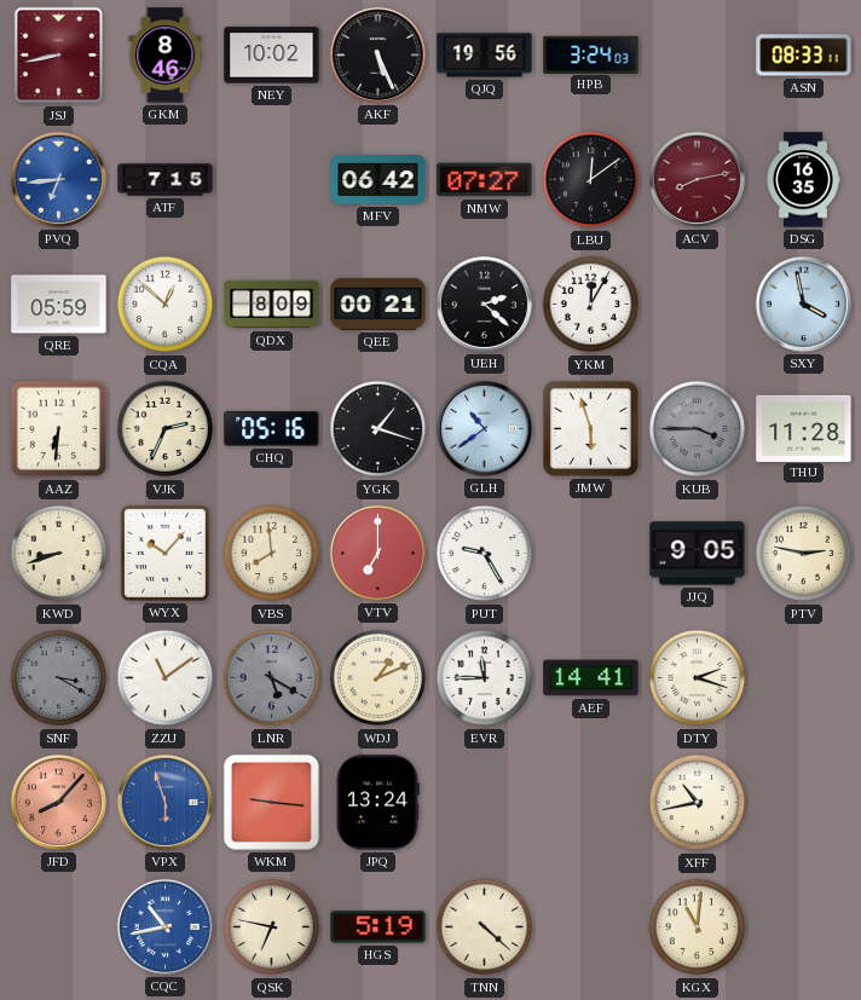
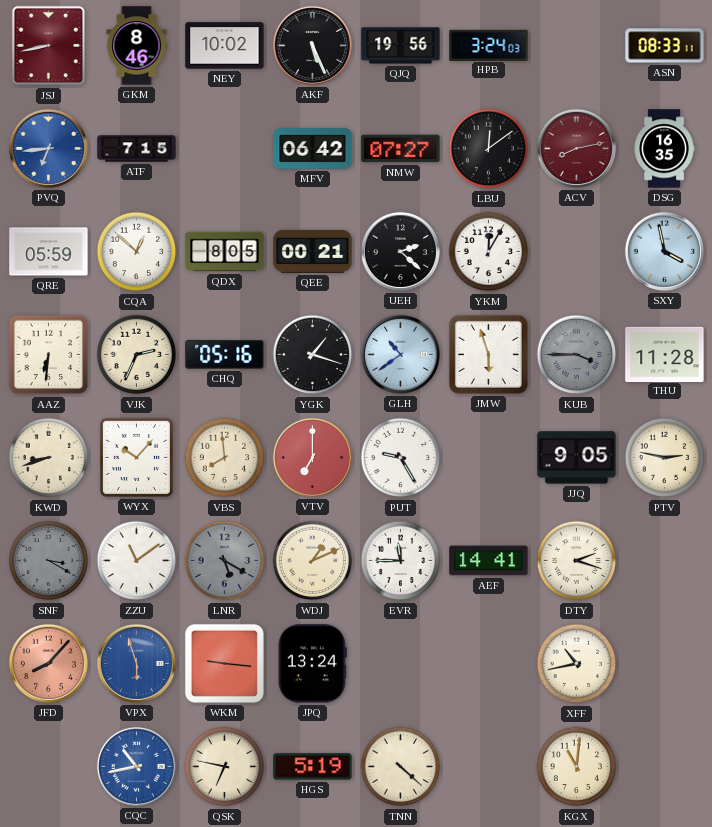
QDX: 8:09 -> 8:05 (225, 252)
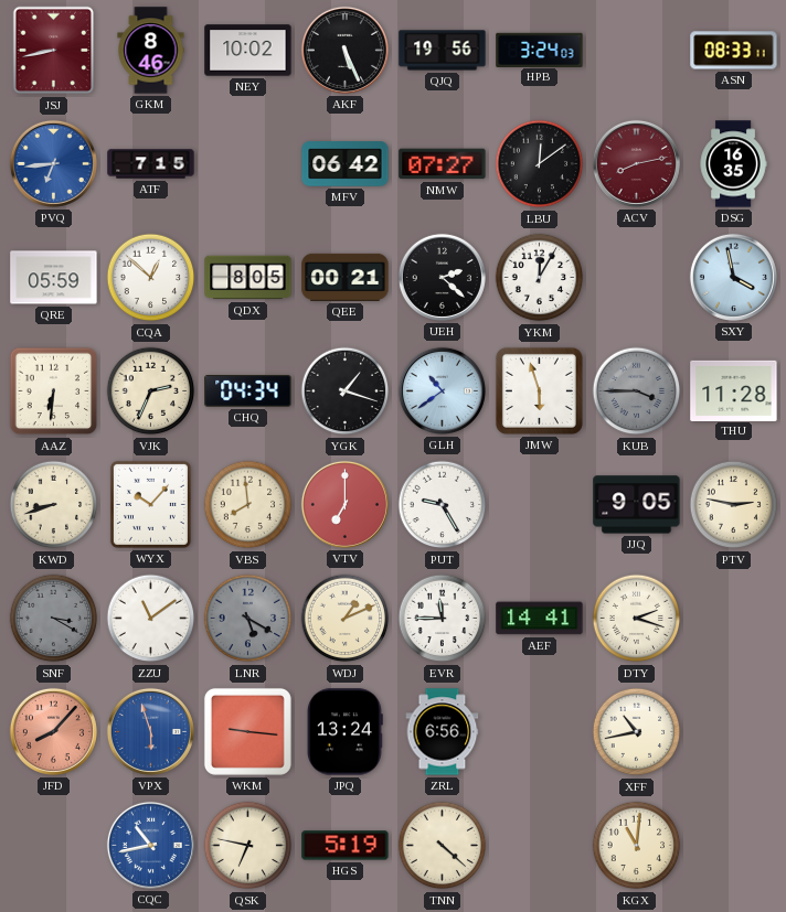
CHQ: 05:16 -> 04:34 (248, 391)
ZRL: none -> 6:56 (443, 732)
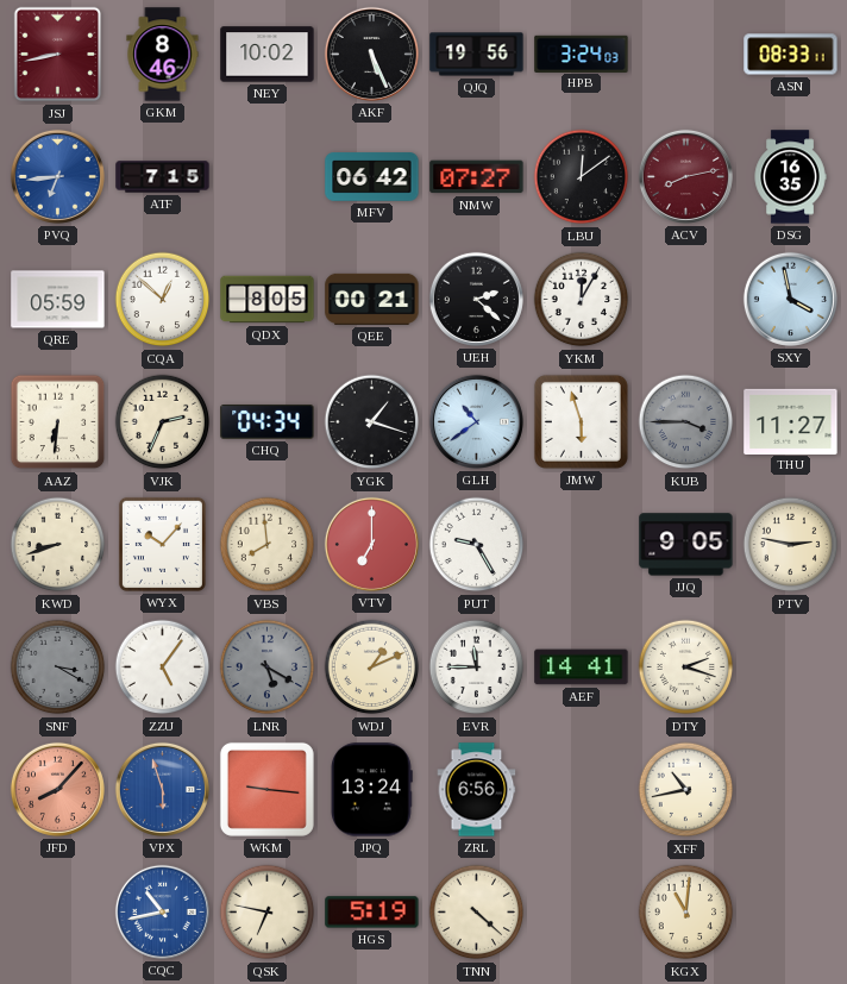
THU: 11:28 -> 11:27 (791, 421)
ZZU: 11:09 -> 5:06 (163, 668)
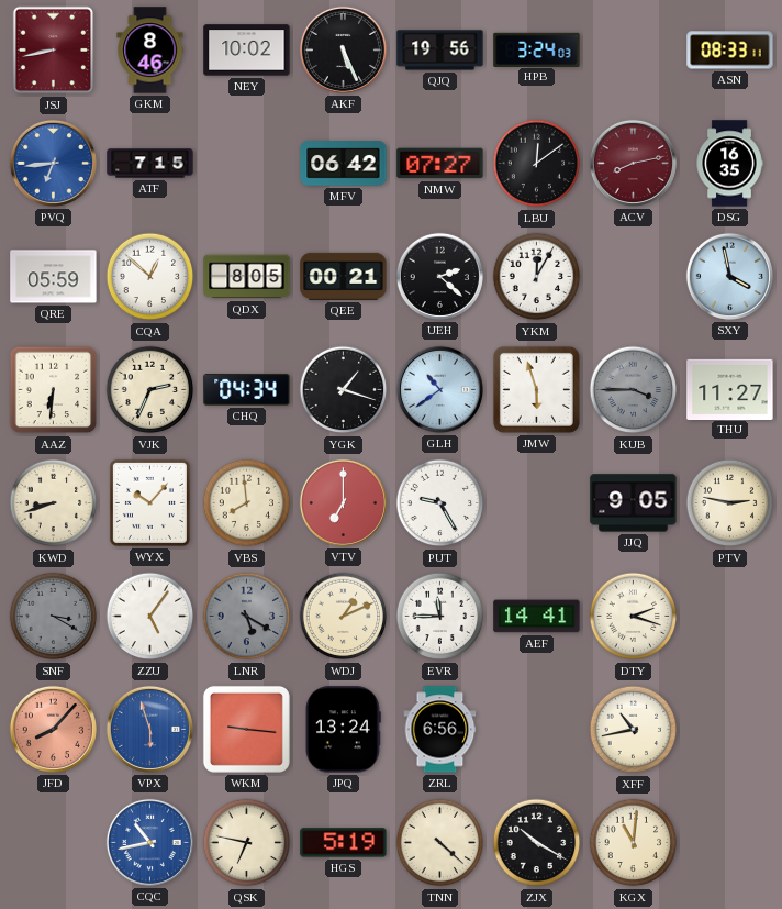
ZJX: none -> 10:20 (537, 843)
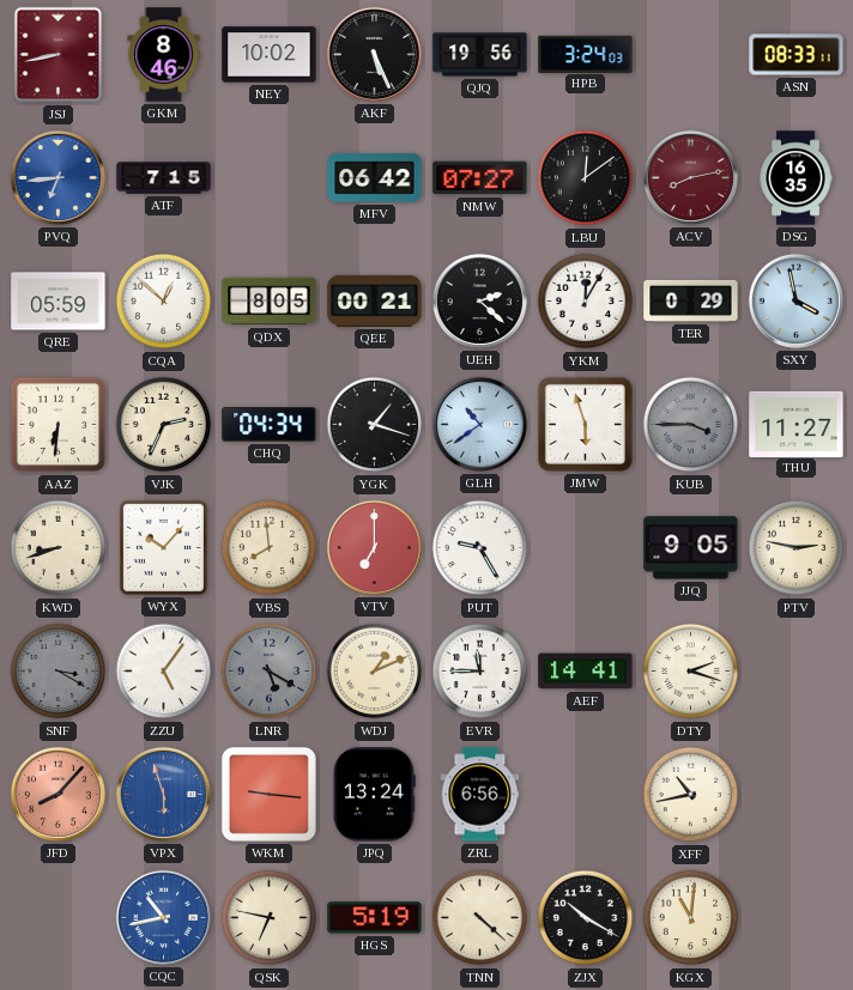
TER: none -> 0:29 (691, 300)
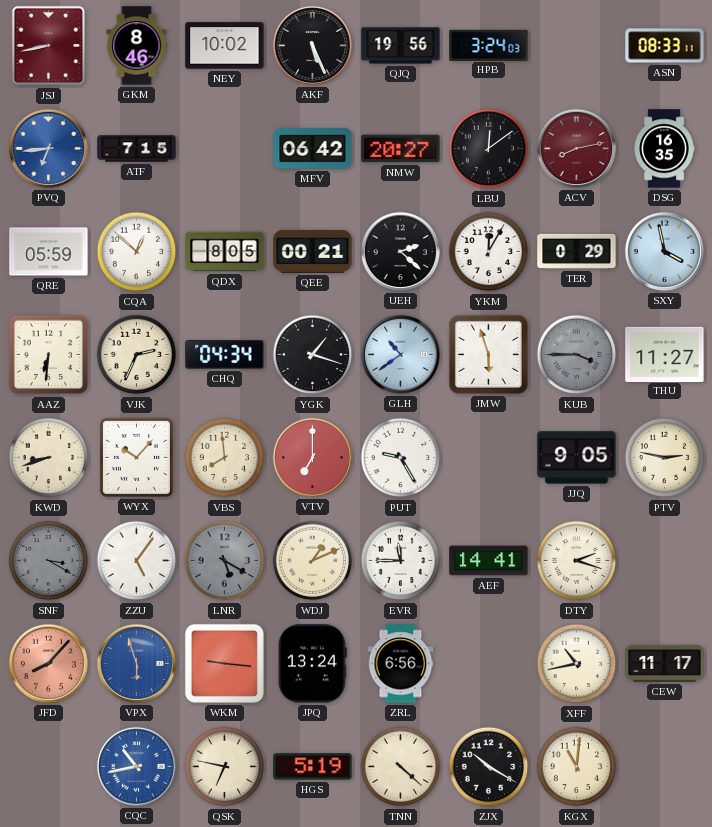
NMW: 07:27 -> 20:27 (401, 149)
CEW: none -> 11:17 (665, 663)
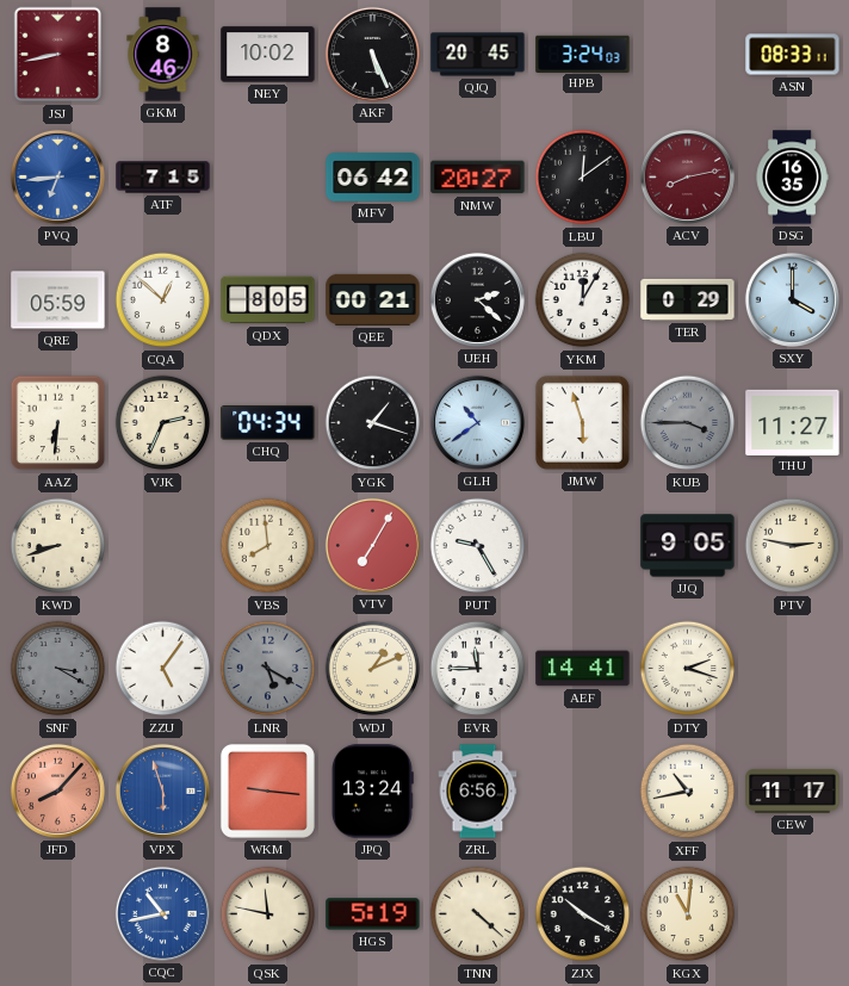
QJQ: 19:56 -> 20:45 (478, 55)
SXY: 3:58 -> 4:00 (792, 299)
WYX: 10:07 -> none (136, 457)
VTV: 7:00 -> 7:05 (372, 545)
QSK: 6:47 -> 11:47 (268, 914)
